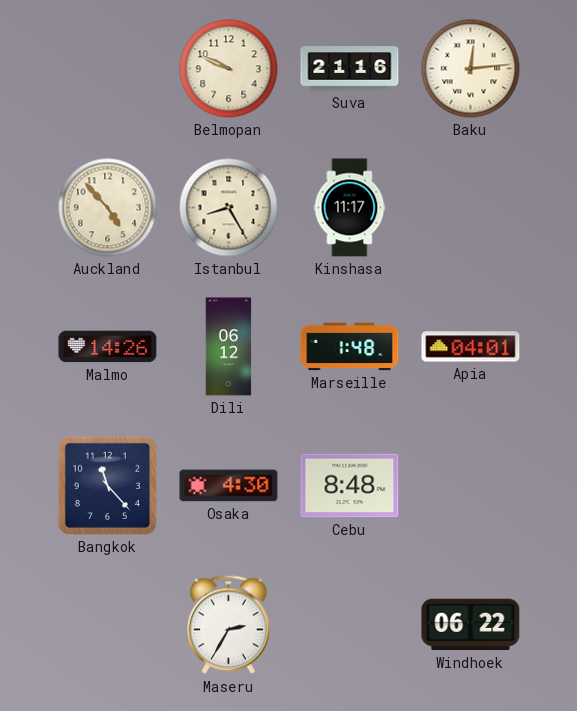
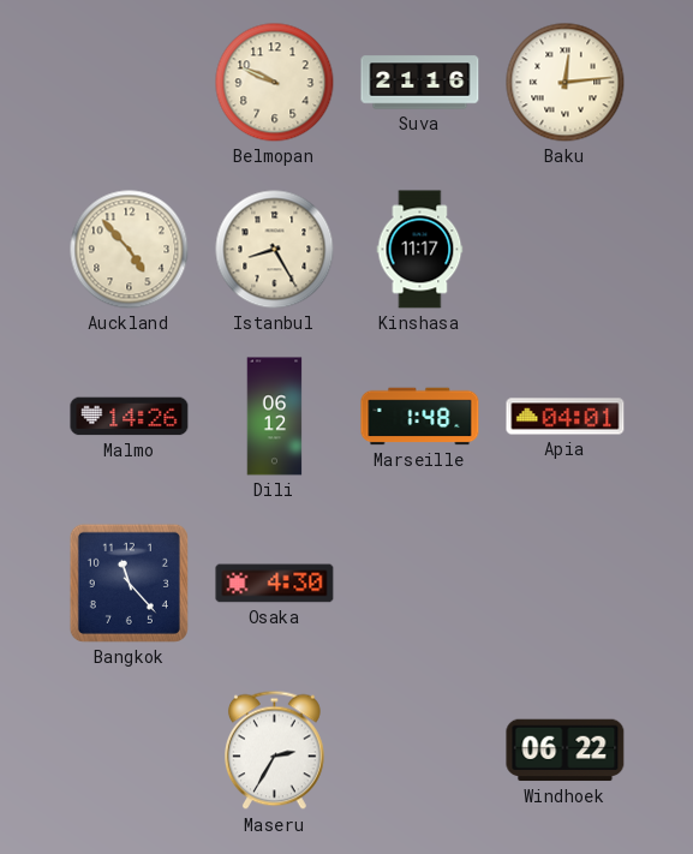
Cebu: 8:48 -> none (350, 486)
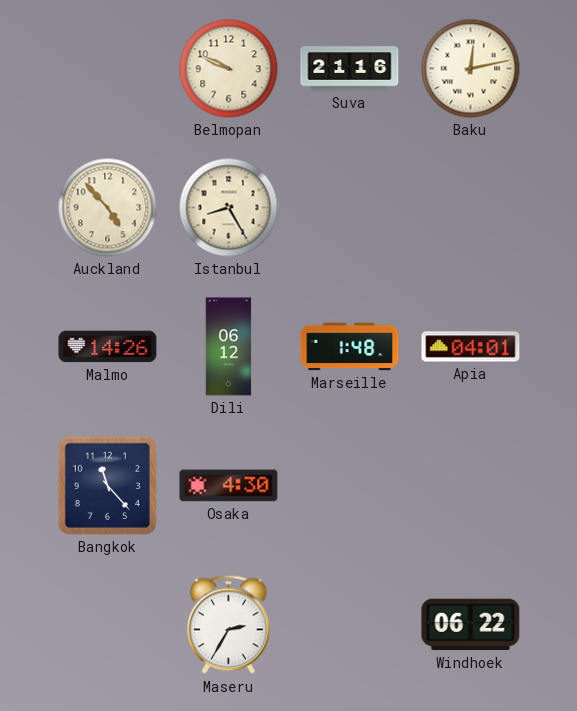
Baku: 12:14 -> 12:13 (471, 69)
Kinshasa: 11:17 -> none (420, 250)
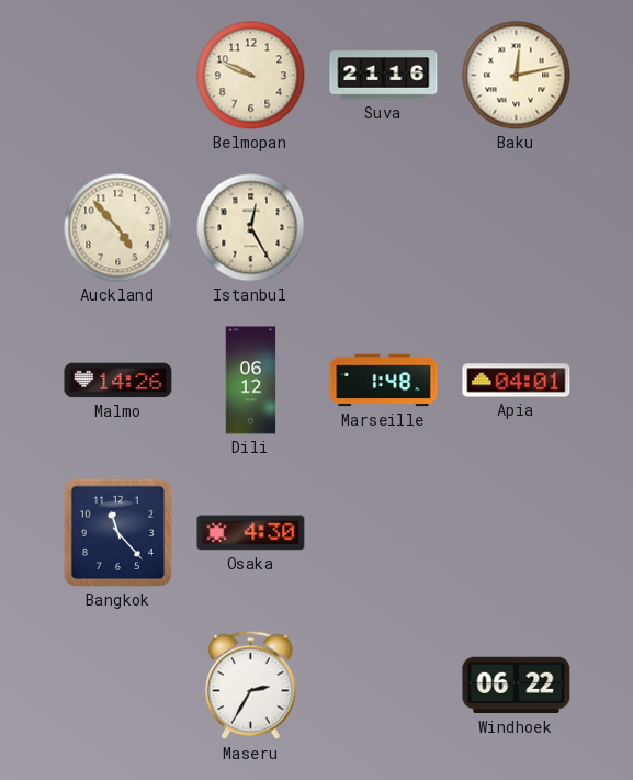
Istanbul: 8:25 -> 12:25 (251, 228)
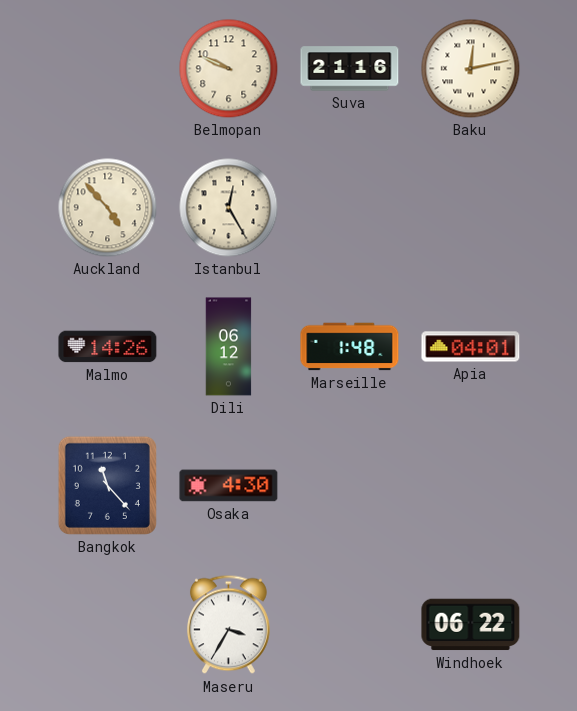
Maseru: 2:35 -> 3:35 (229, 625)
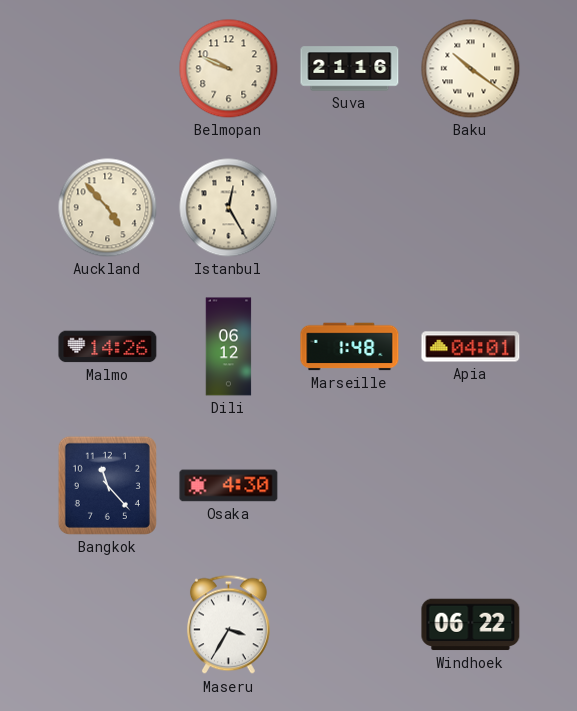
Baku: 12:13 -> 10:21 (471, 69)
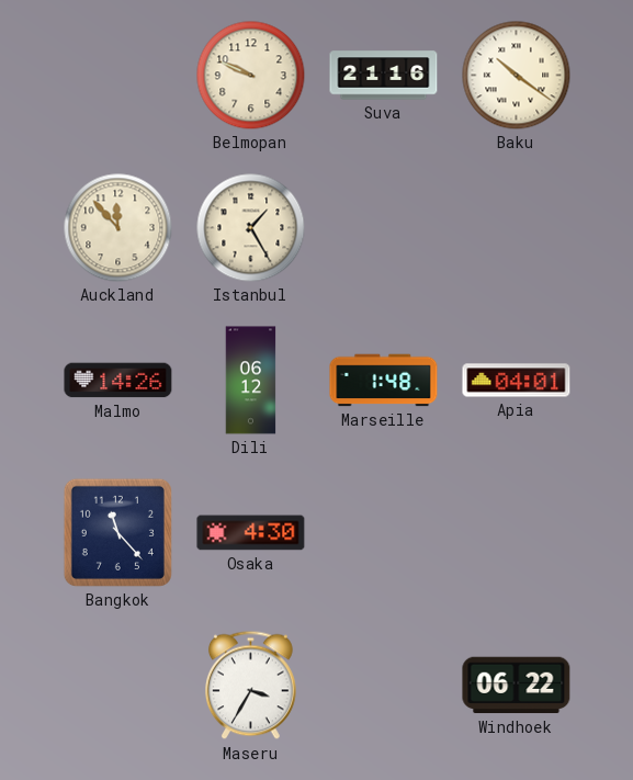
Auckland: 4:53 -> 11:53 (118, 228)
Istanbul: 12:25 -> 1:25 (251, 228)
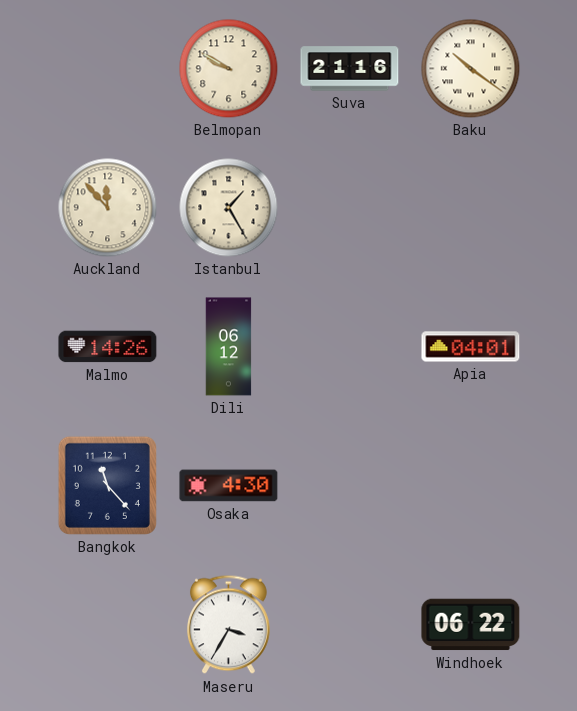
Belmopan: 9:49 -> 9:50 (229, 69)
Marseille: 1:48 -> none (384, 381)
